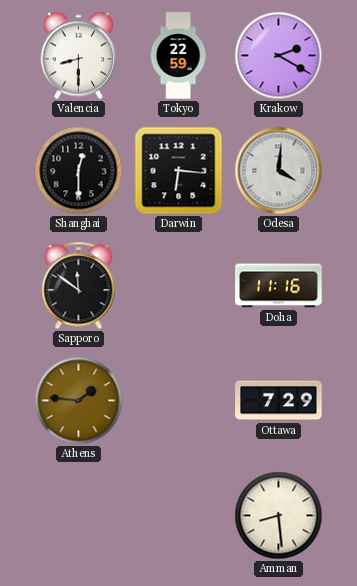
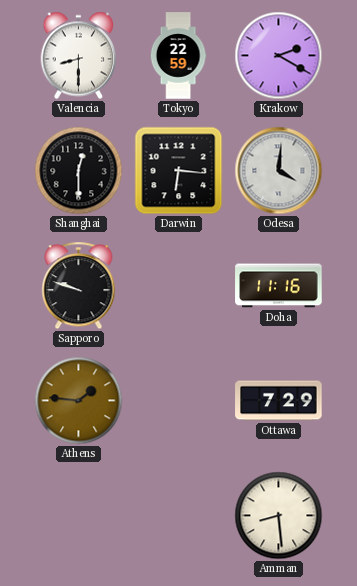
Sapporo: 11:51 -> 9:48 (79, 286)
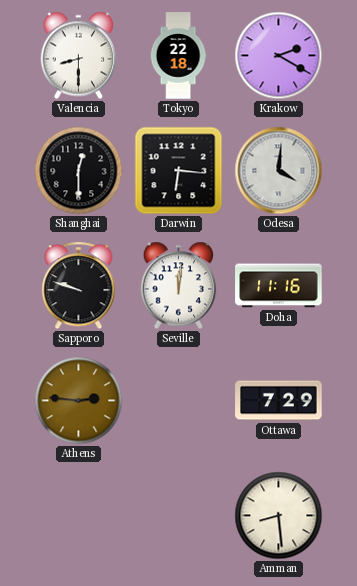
Tokyo: 22:59 -> 22:18 (178, 56)
Seville: none -> 12:01 (179, 286)
Athens: 1:46 -> 2:46 (79, 401)
